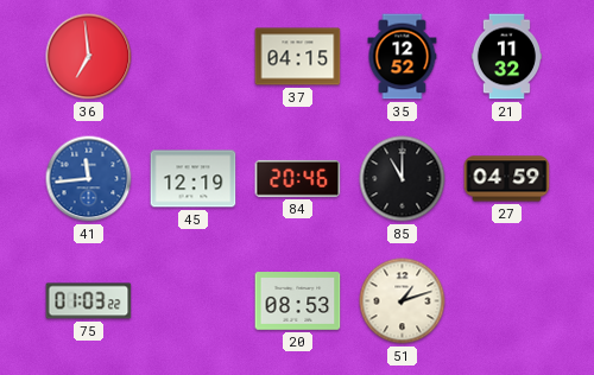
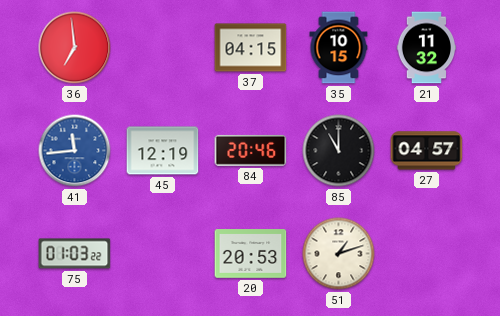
35: 12:52 -> 10:15 (339, 48)
27: 04:59 -> 04:57 (427, 151)
20: 08:53 -> 20:53 (251, 254)
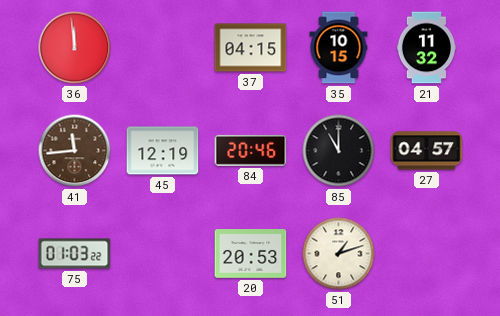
36: 6:59 -> 11:59 (75, 48)
41 dial: blue -> brown (75, 151)
